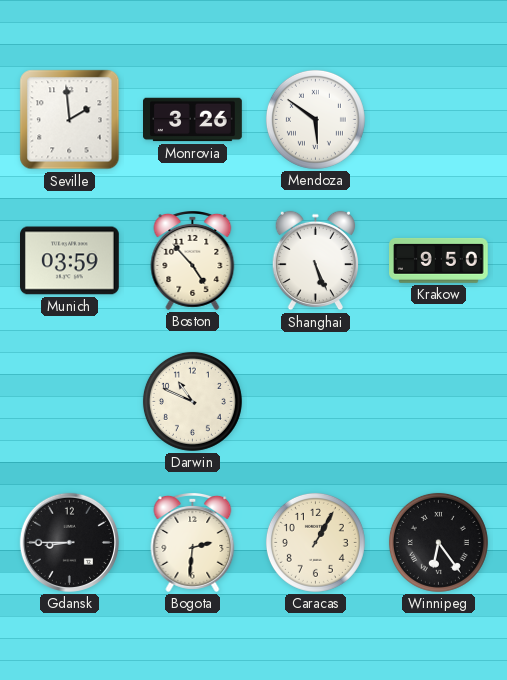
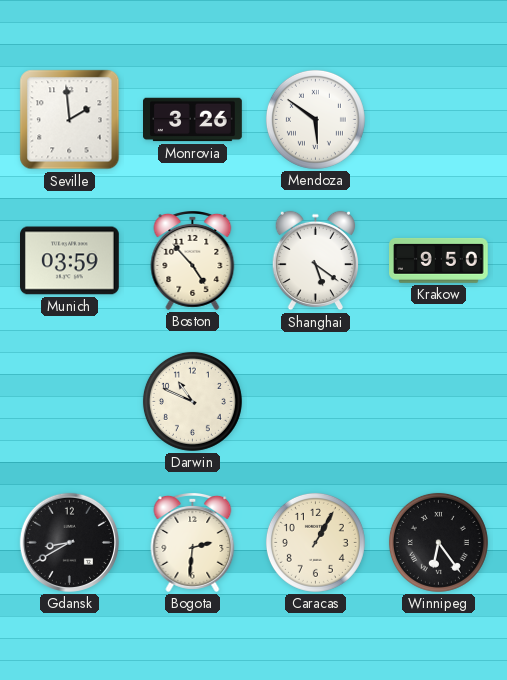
Shanghai: 5:26 -> 5:21 (315, 261)
Gdansk: 8:45 -> 8:40 (69, 542)
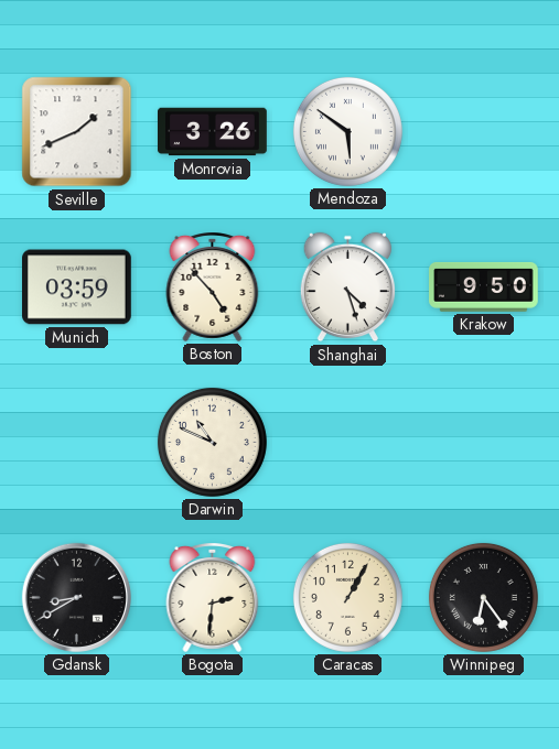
Seville: 1:59 -> 1:41 (77, 132)
Shanghai: 5:21 -> 4:27 (347, 287)
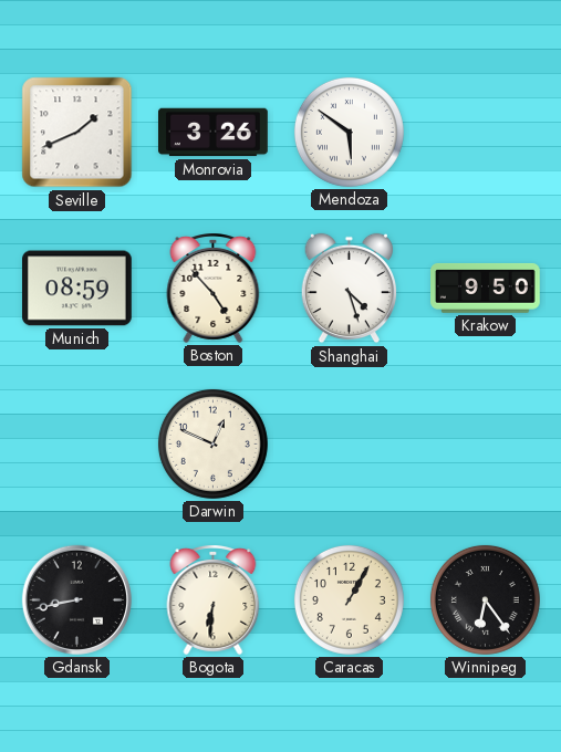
Munich: 03:59 -> 08:59 (77, 289)
Darwin: 10:49 -> 12:49 (212, 443)
Gdansk: 8:40 -> 8:43 (76, 599)
Bogota: 2:31 -> 6:31 (214, 600)
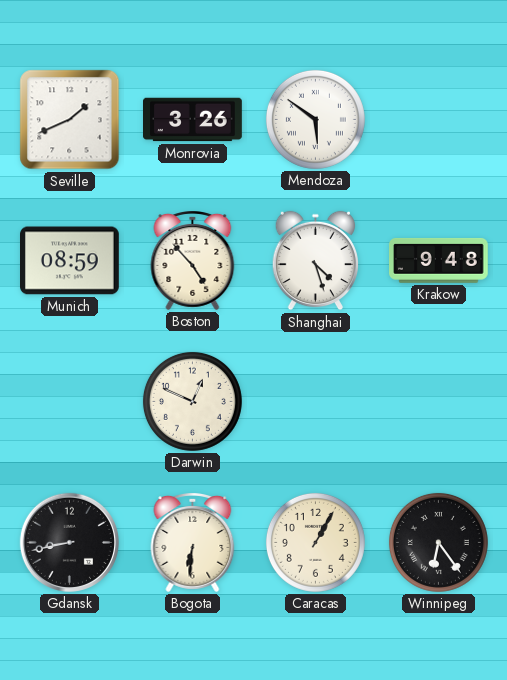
Krakow: 9:50 -> 9:48 (439, 260)
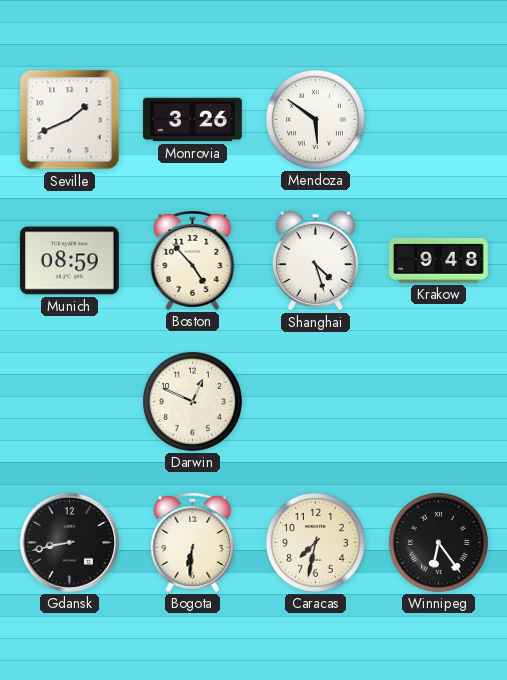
Caracas: 1:05 -> 7:32 (315, 542)
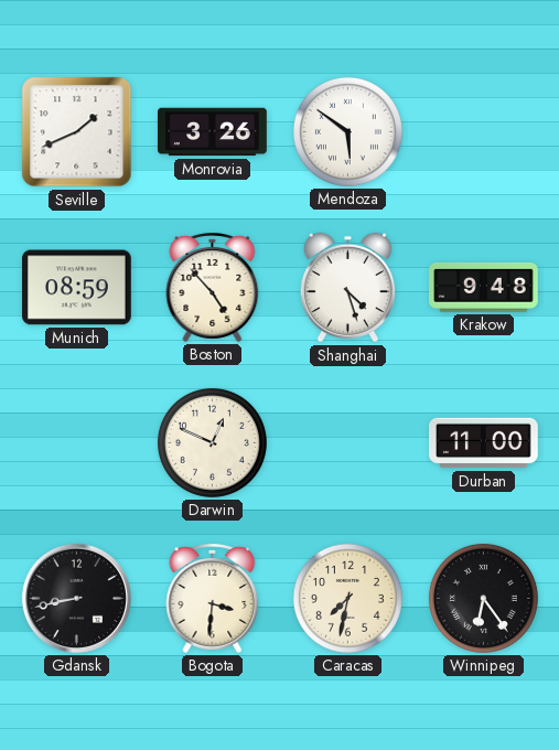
Durban: none -> 11:00 (484, 443)
Bogota: 6:31 -> 3:31 (213, 599)
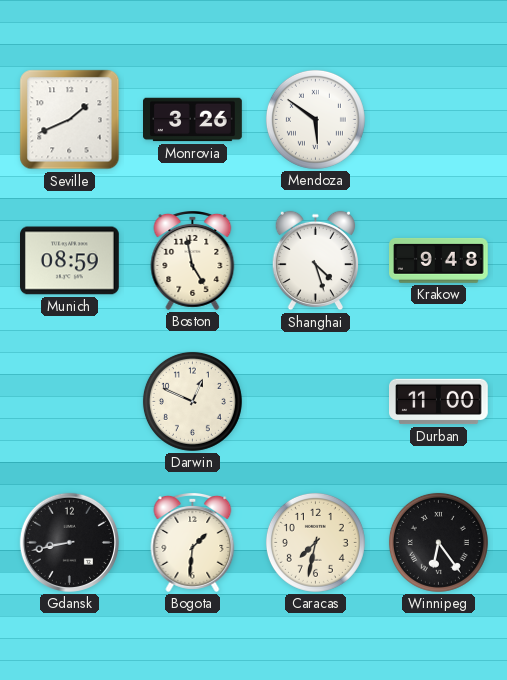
Boston: 4:53 -> 4:58 (193, 261)
Bogota: 3:31 -> 1:31 (193, 543)
